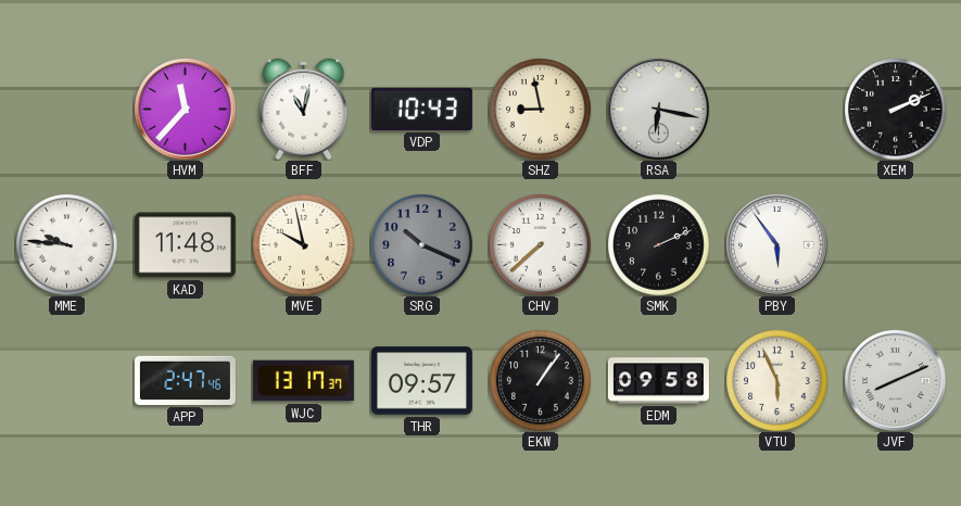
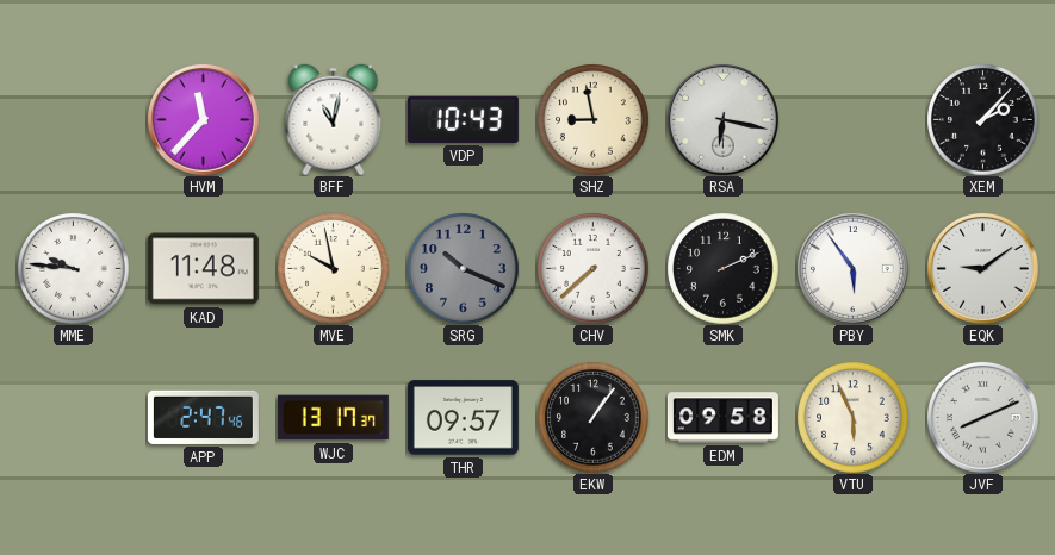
XEM: 2:11 -> 2:07 (982, 119)
EQK: none -> 9:09 (982, 268)
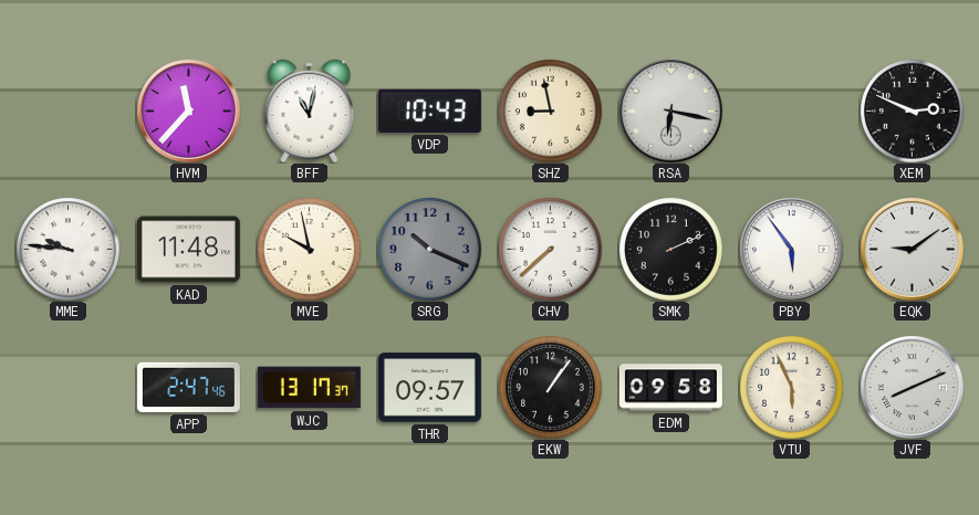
XEM: 2:07 -> 2:49 (912, 111)
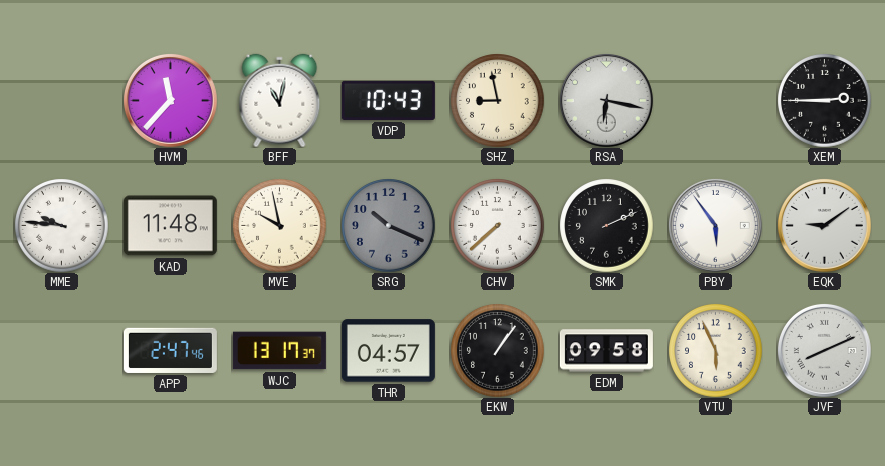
XEM: 2:49 -> 2:45 (824, 100)
THR: 09:57 -> 04:57 (388, 351)
